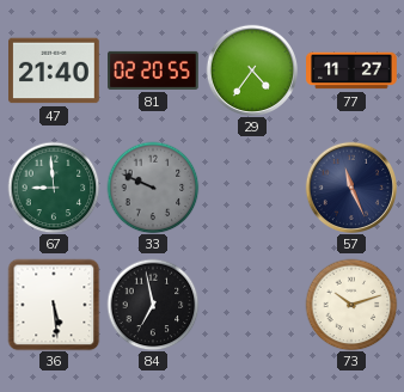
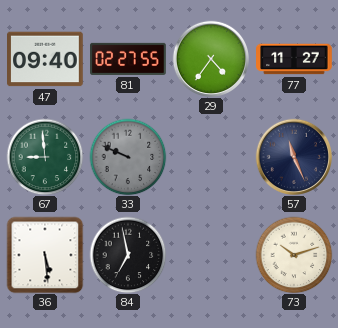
47: 21:40 -> 09:40 (45, 59)
81: 02:20 -> 02:27 (128, 59)
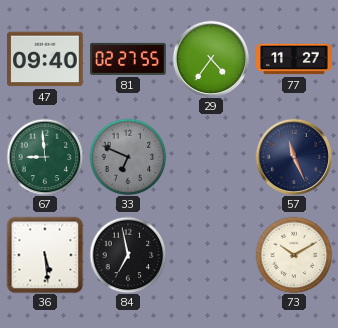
33: 9:49 -> 6:49 (128, 157)
73: 10:12 -> 10:10 (294, 255)
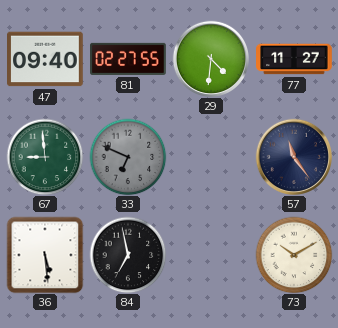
29: 4:36 -> 4:31 (210, 58)
57: 11:26 -> 11:24 (293, 156)
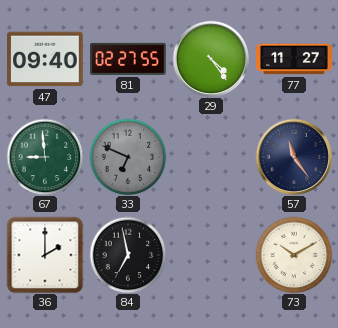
29: 4:31 -> 4:24 (210, 58)
36: 5:29 -> 2:00 (45, 255)
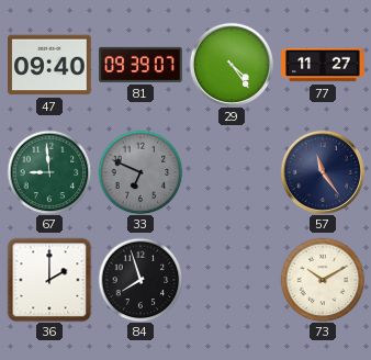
81: 02:27 -> 09:39 (140, 65)
84: 6:58 -> 7:57 (140, 280)
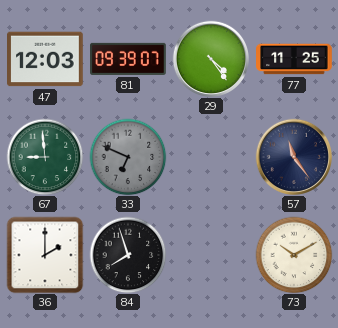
47: 09:40 -> 12:03 (45, 59)
77: 11:27 -> 11:25 (294, 59)
